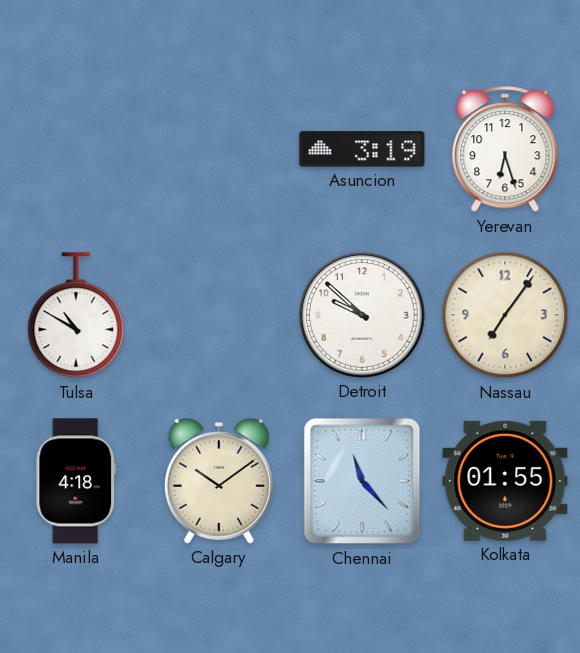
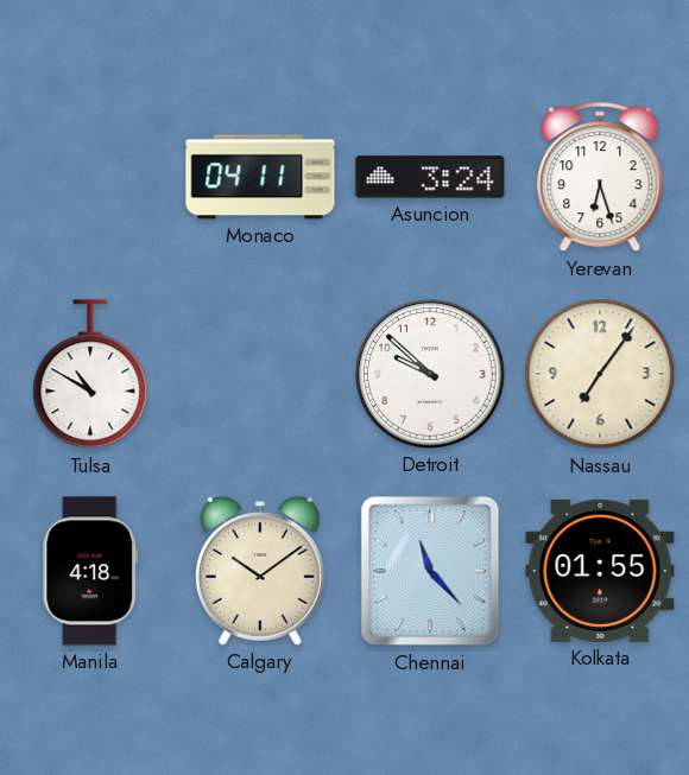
Monaco: none -> 04:11 (260, 177)
Asuncion: 3:19 -> 3:24 (430, 177)
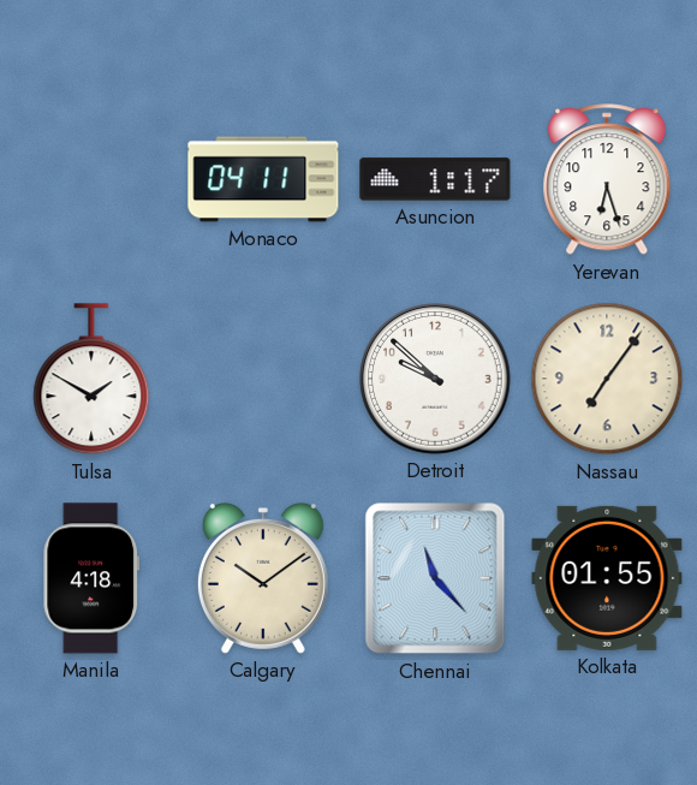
Asuncion: 3:24 -> 1:17 (435, 179)
Tulsa: 10:50 -> 1:50 (91, 380)
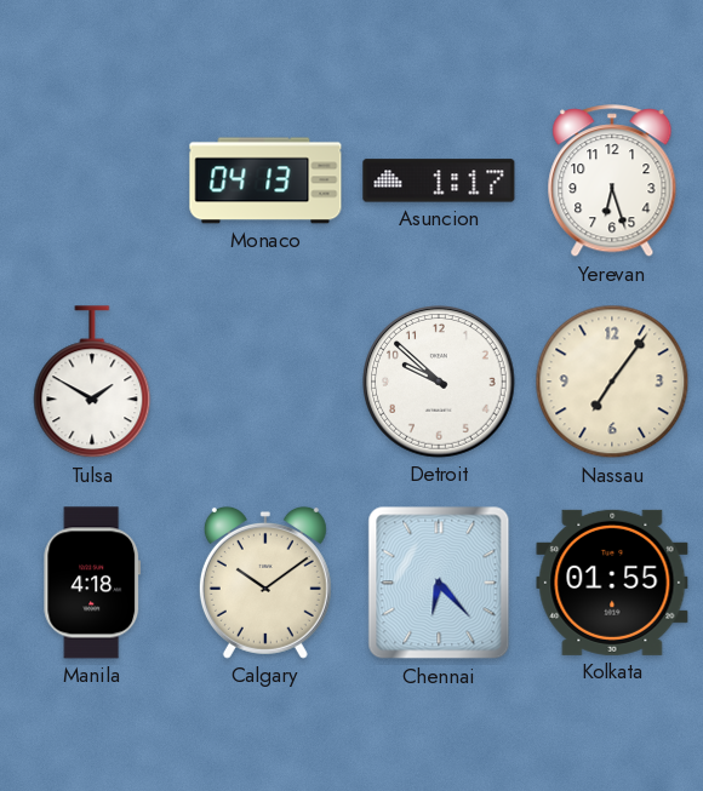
Monaco: 04:11 -> 04:13 (265, 180)
Chennai: 11:23 -> 6:23 (439, 583)
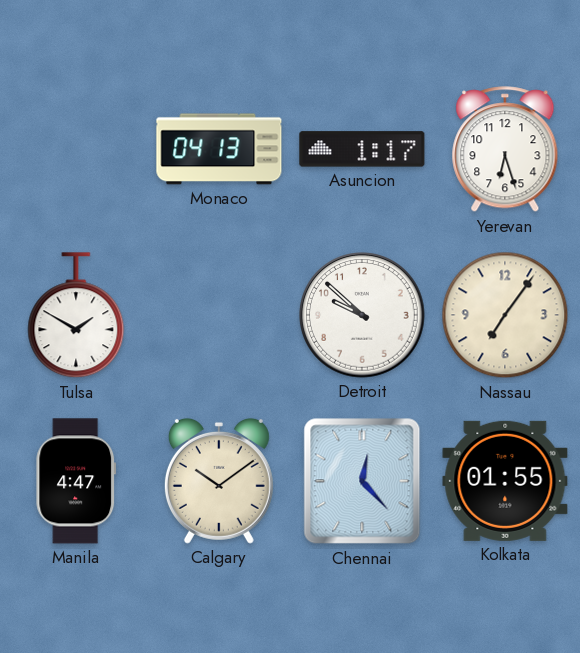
Manila: 4:18 -> 4:47 (76, 481)
Chennai: 6:23 -> 12:23 (362, 481)
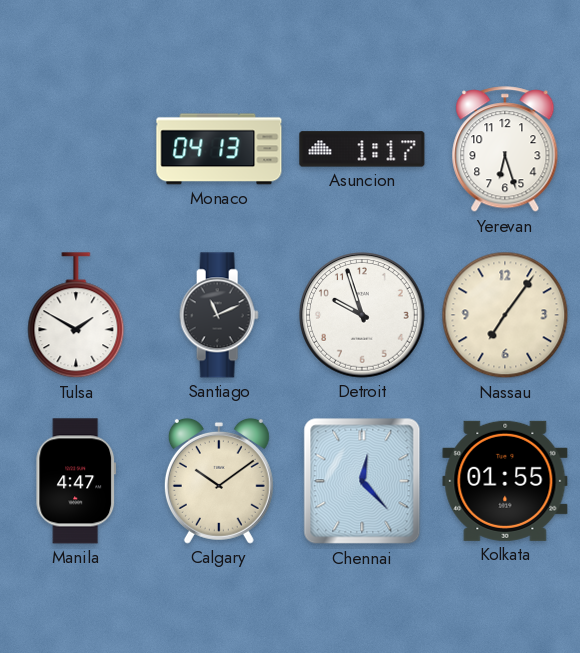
Santiago: none -> 11:11 (219, 315)
Detroit: 9:52 -> 9:57 (362, 315)
